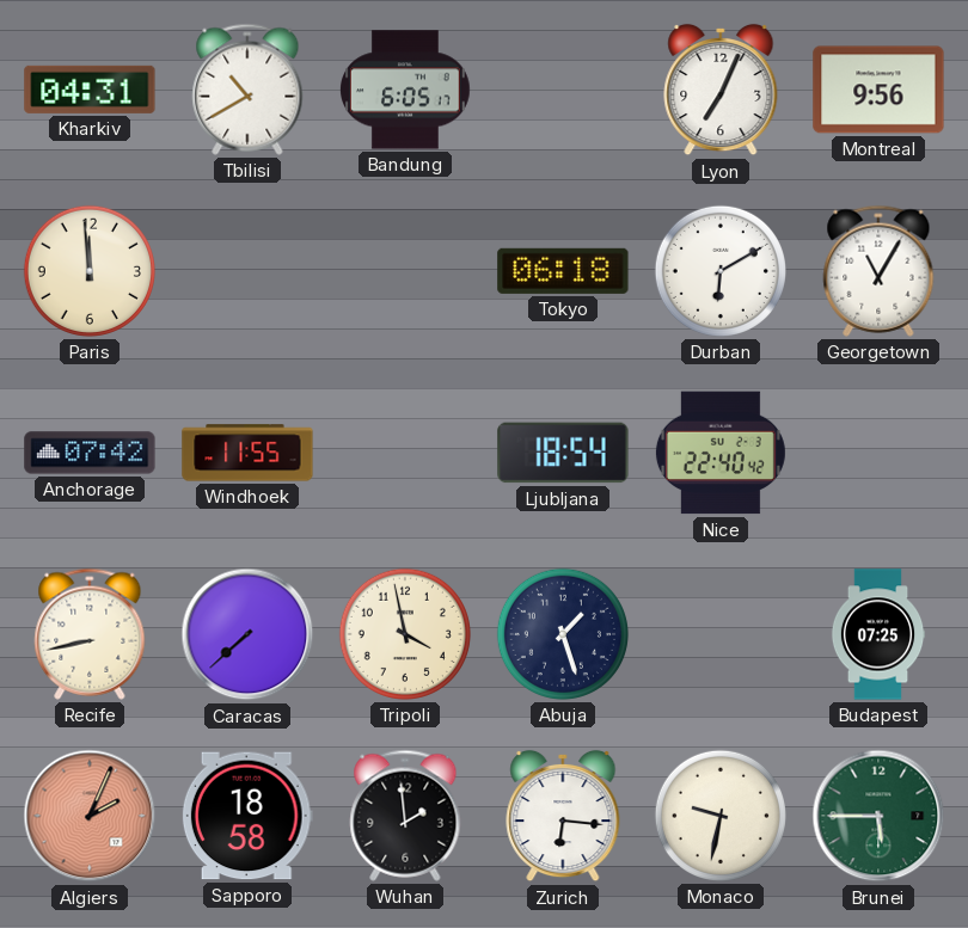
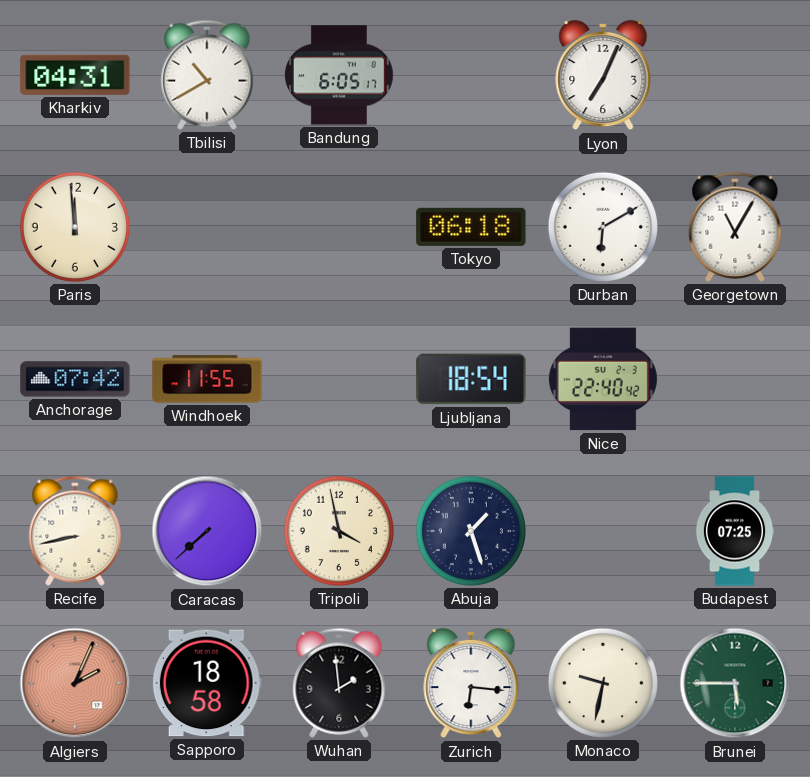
Montreal: 9:56 -> none (878, 90)
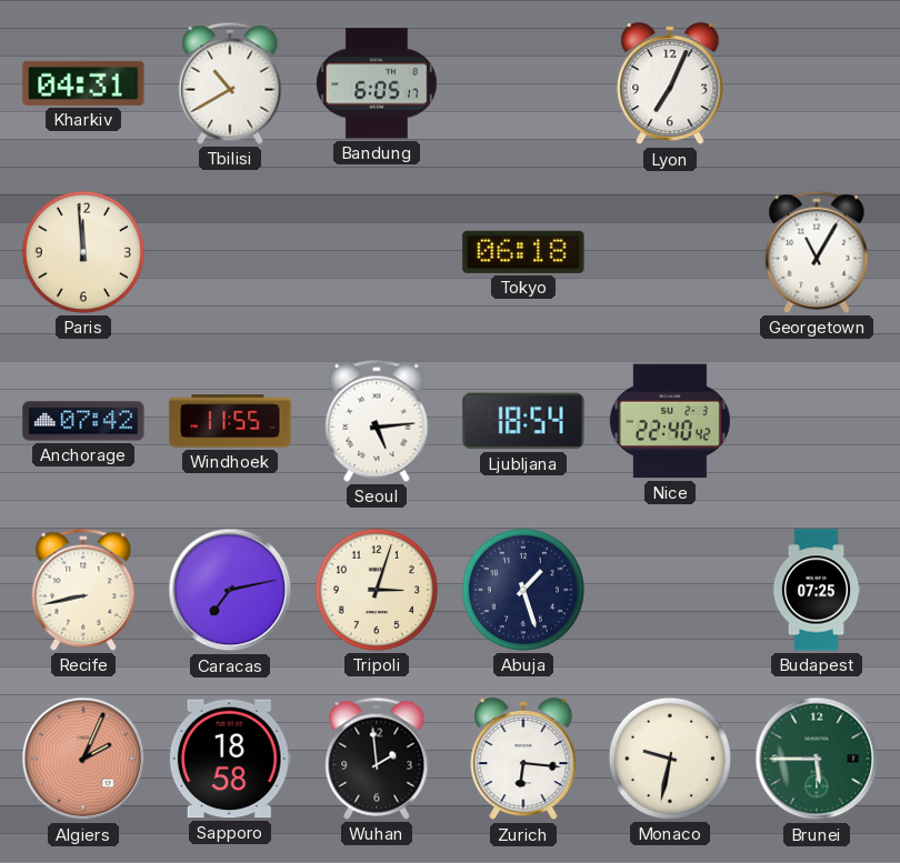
Durban: 6:10 -> none (603, 227)
Seoul: none -> 5:14 (377, 421)
Caracas: 7:38 -> 7:13 (230, 590)
Tripoli: 3:58 -> 3:03 (377, 590)
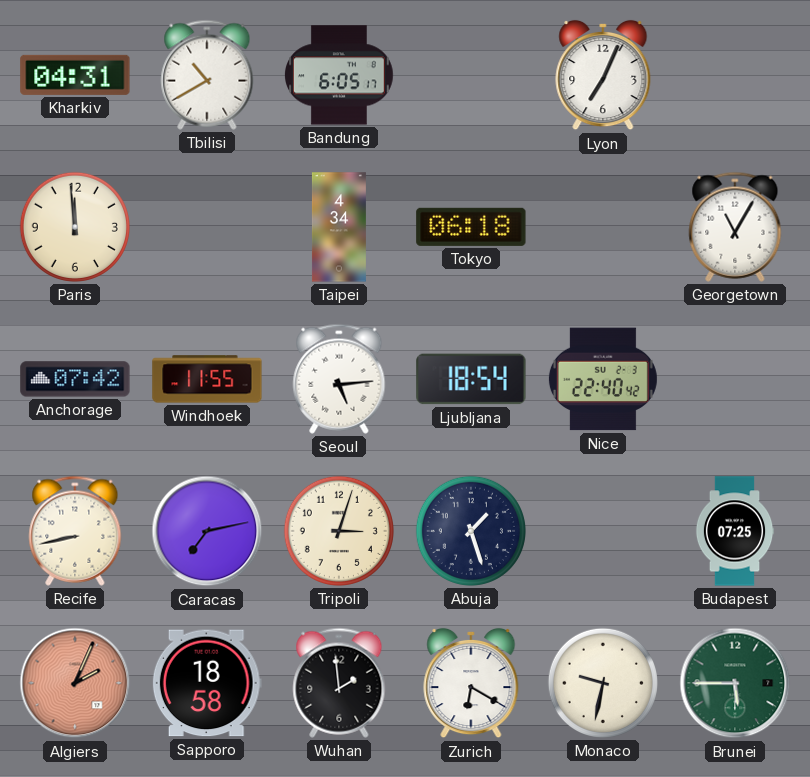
Taipei: none -> 4:34 (339, 227)
Zurich: 6:16 -> 6:20 (471, 683)
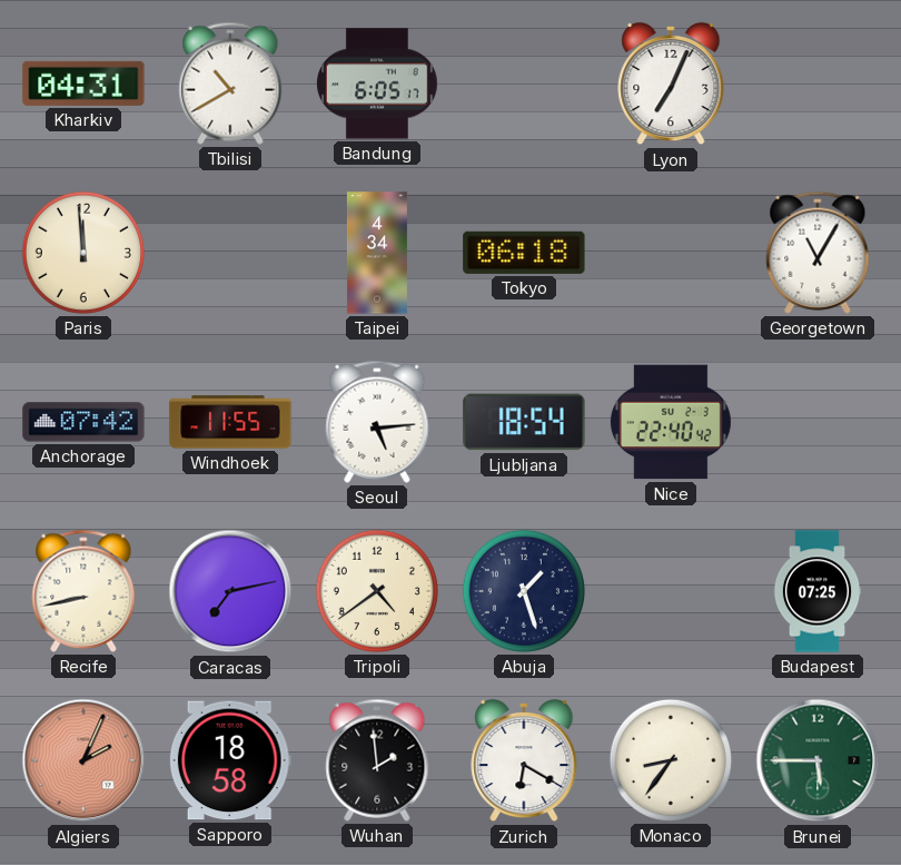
Tripoli: 3:03 -> 4:39 (377, 591)
Monaco: 9:32 -> 8:36 (671, 760)
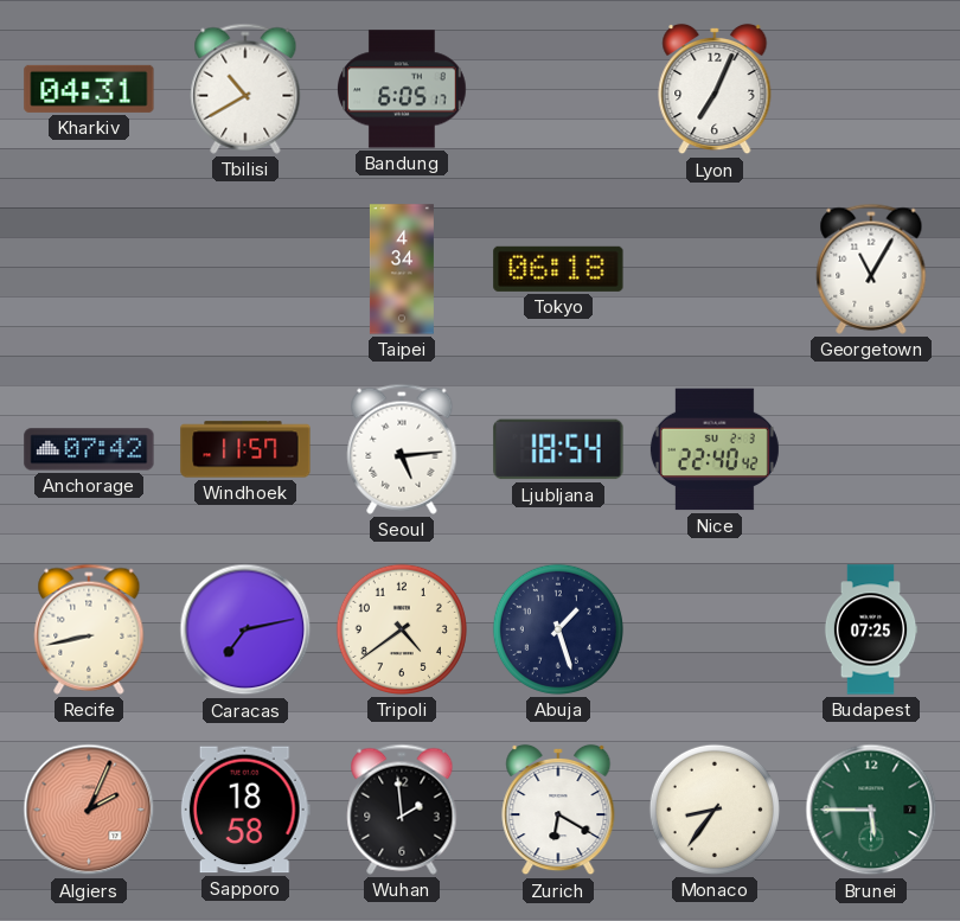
Paris: 11:59 -> none (83, 253)
Windhoek: 11:55 -> 11:57 (245, 449)
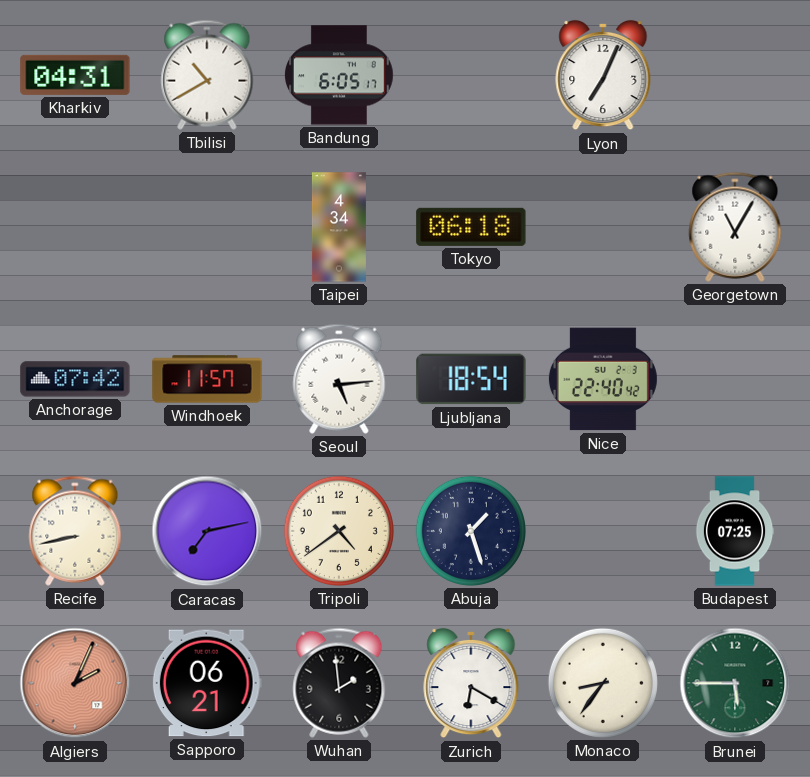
Sapporo: 18:58 -> 06:21 (207, 683)
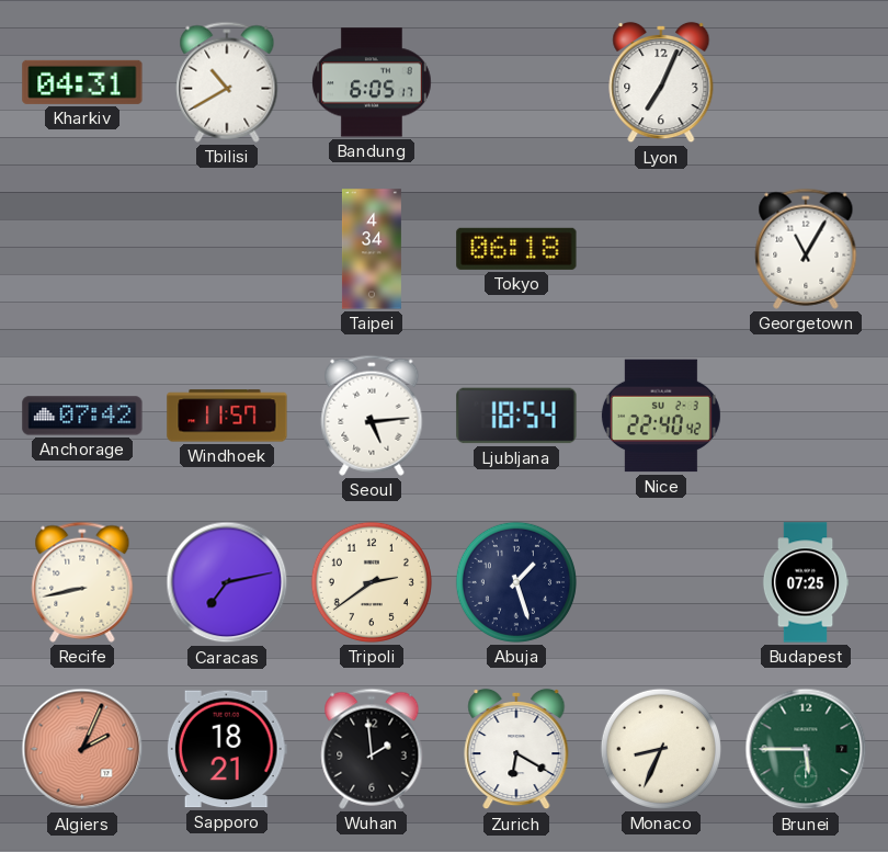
Tripoli: 4:39 -> 2:39 (372, 582)
Sapporo: 06:21 -> 18:21 (227, 749)
Monaco: 8:36 -> 8:34 (661, 749)
